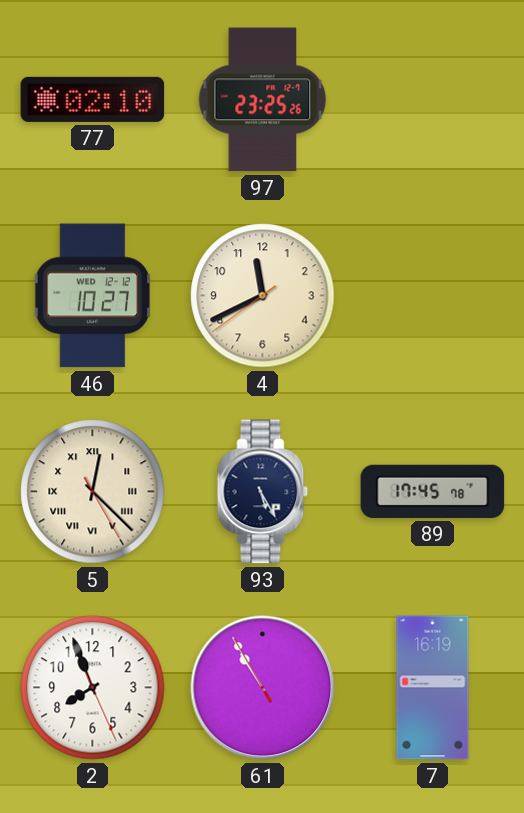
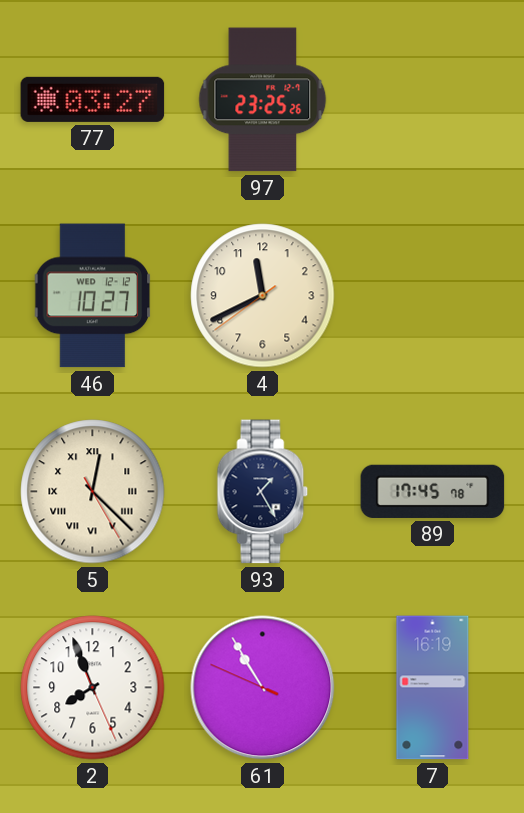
77: 02:10 -> 03:27 (93, 99)
93: 5:25 -> 1:25 (263, 492)
61: 10:54:55 -> 10:54:49 (263, 688)
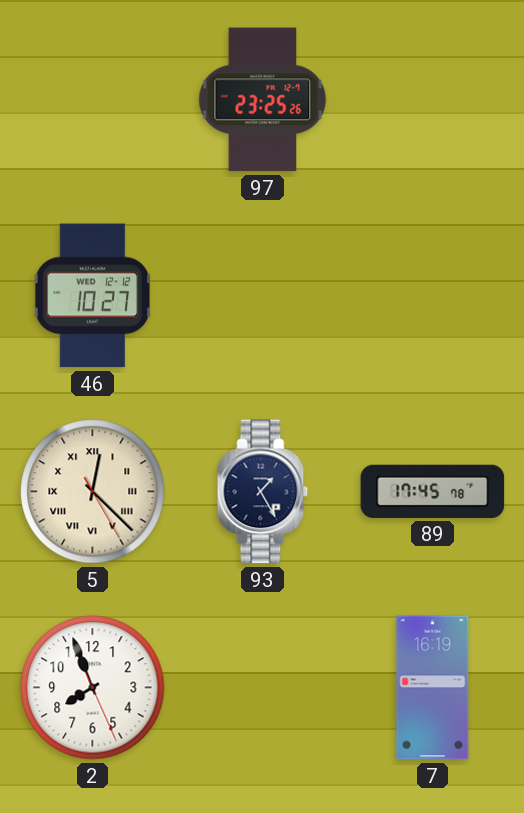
77: 03:27 -> none (93, 99)
4: 11:40 -> none (263, 296)
61: 10:54 -> none (263, 688)
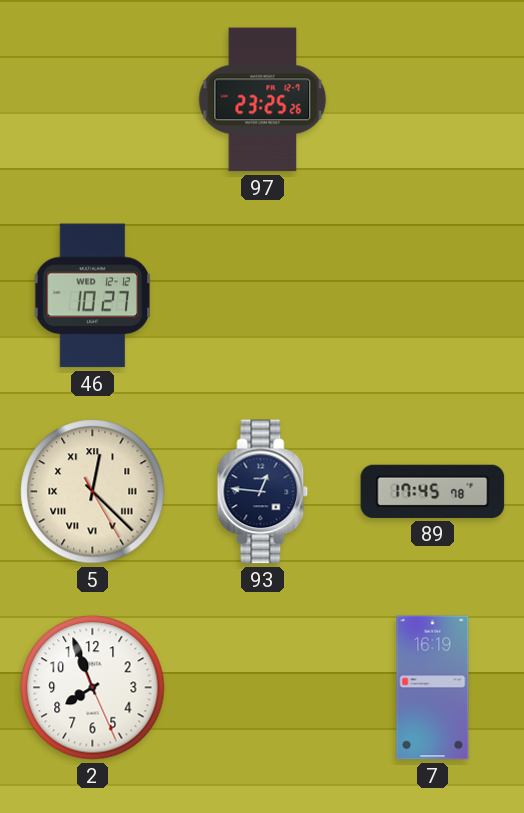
93: 1:25 -> 12:46 (263, 492)
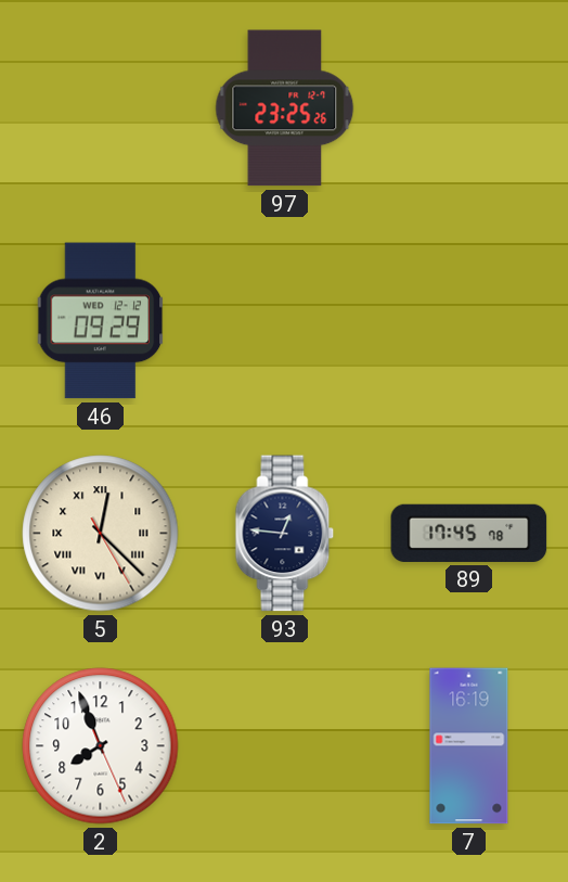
46: 10:27 -> 09:29 (101, 321)
